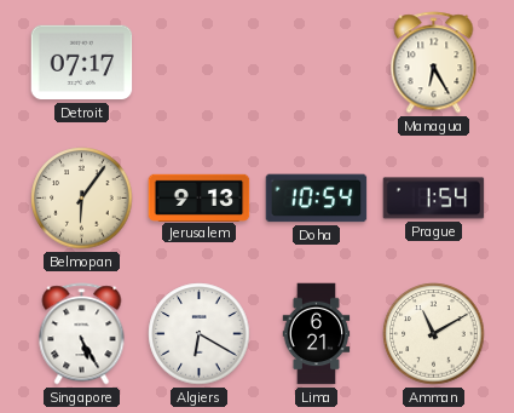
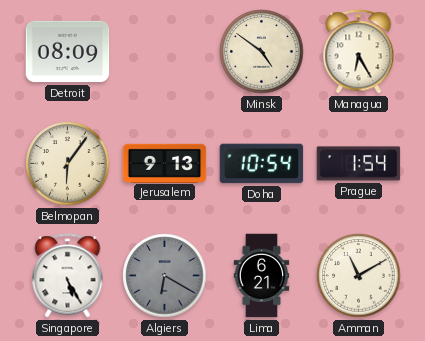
Detroit: 07:17 -> 08:09 (68, 52)
Minsk: none -> 4:51 (262, 52)
Algiers dial: white -> grey (165, 276)
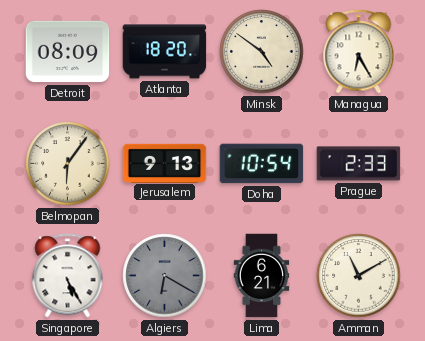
Atlanta: none -> 18:20 (165, 52)
Prague: 1:54 -> 2:33 (359, 164)
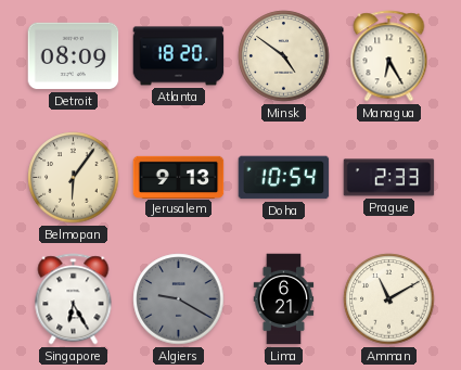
Singapore: 5:25 -> 6:25 (74, 299)
Algiers: 6:20 -> 9:20 (179, 299)
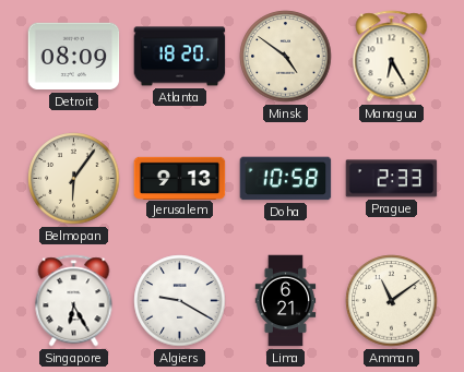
Doha: 10:54 -> 10:58 (286, 179)
Algiers dial: grey -> white (180, 301)
Amman: 11:10 -> 11:09 (392, 301)
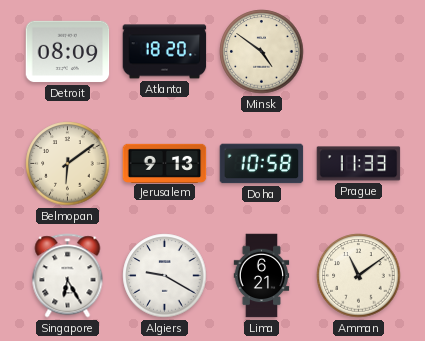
Managua: 6:25 -> none (392, 57)
Belmopan: 6:06 -> 6:09 (68, 164)
Prague: 2:33 -> 11:33 (359, 164)
